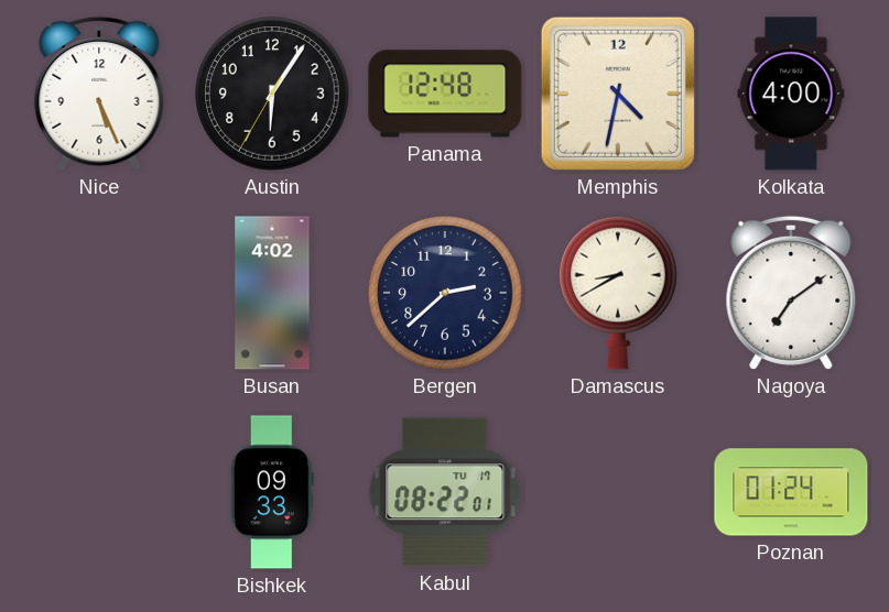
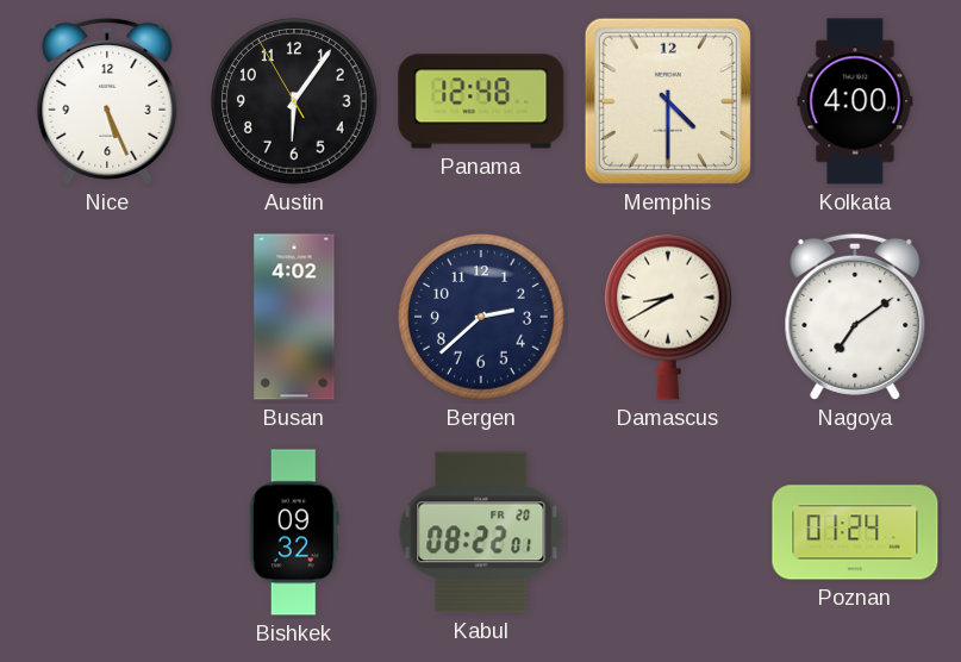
Austin: 6:05:35 -> 6:05:55 (294, 101)
Memphis: 4:32 -> 4:30 (668, 101)
Bishkek: 09:33 -> 09:32 (294, 532)
Kabul date: TU 17 -> FR 20 (481, 532)
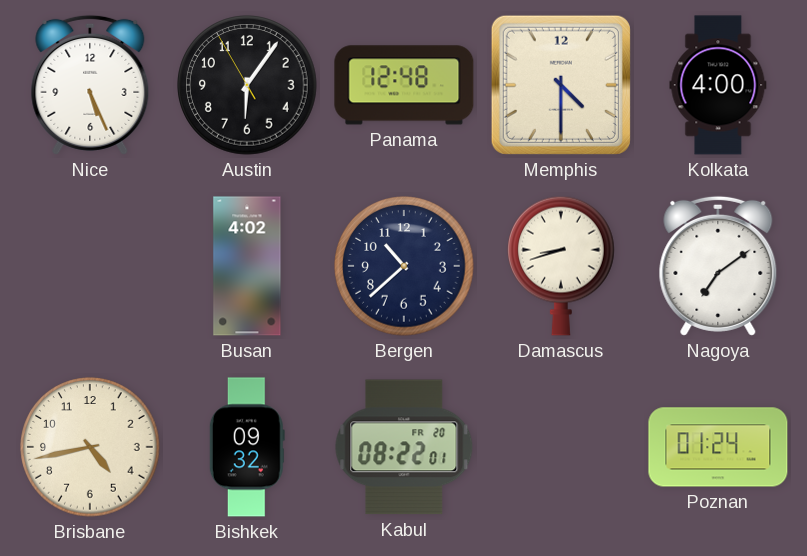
Bergen: 2:38 -> 10:38 (404, 266)
Damascus: 8:40 -> 8:42 (562, 266)
Brisbane: none -> 4:43 (90, 447)
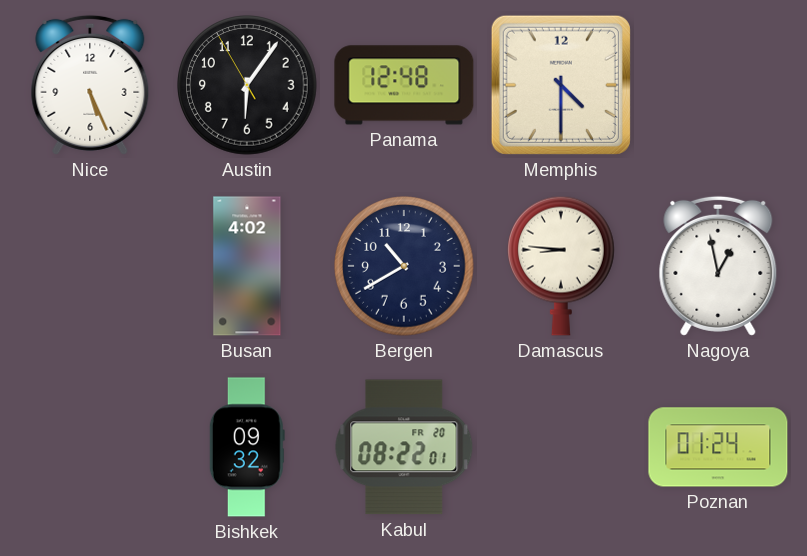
Kolkata: 4:00 -> none (718, 85)
Bergen: 10:38 -> 10:40 (404, 266)
Damascus: 8:42 -> 8:46 (562, 266)
Nagoya: 7:09 -> 12:58 (718, 266)
Brisbane: 4:43 -> none (90, 447)
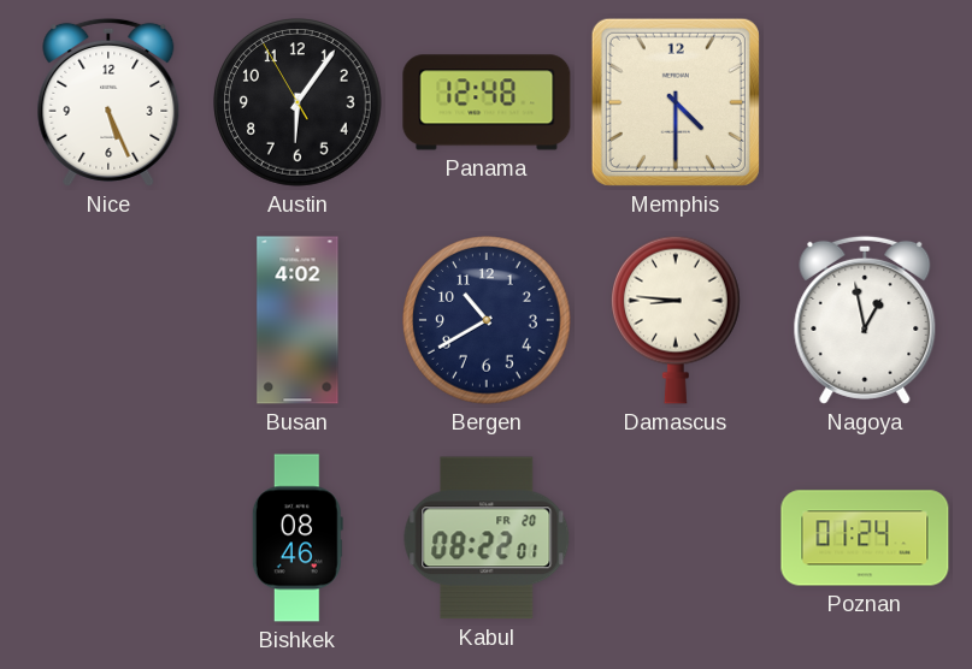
Bishkek: 09:32 -> 08:46 (298, 538)
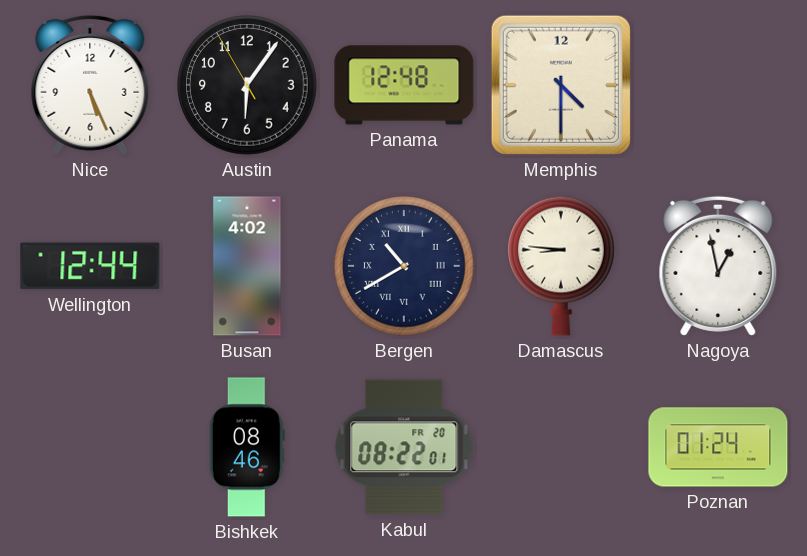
Wellington: none -> 12:44 (90, 266)
Bergen numerals: Arabic -> Roman (404, 266)
